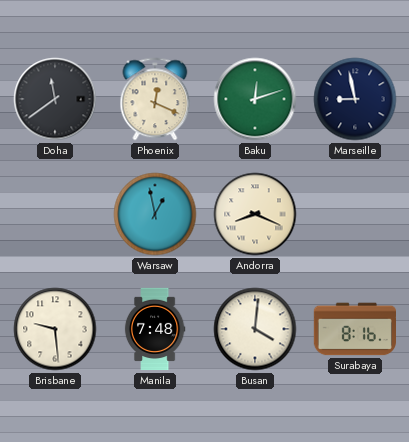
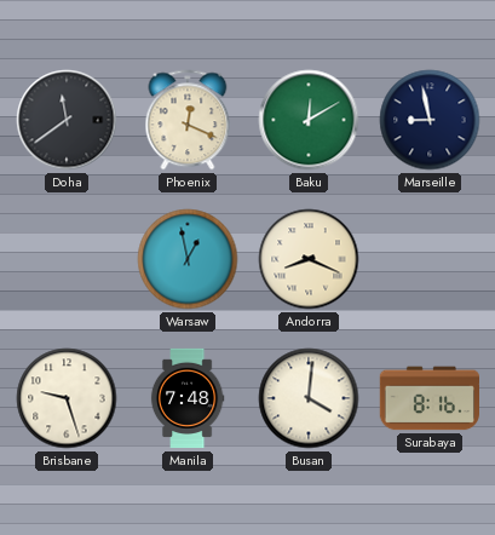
Baku: 12:12 -> 12:10 (309, 120)
Brisbane: 9:29 -> 9:27 (67, 398)
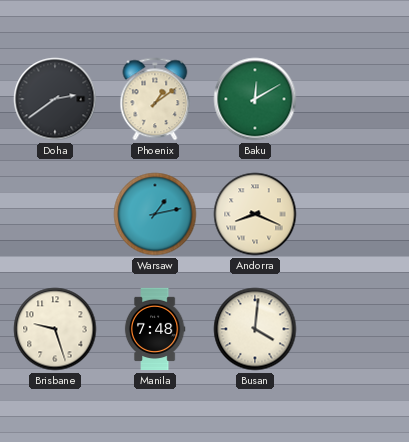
Doha: 11:39 -> 2:39 (55, 99)
Phoenix: 12:19 -> 1:09 (155, 99)
Marseille: 8:58 -> none (430, 120)
Warsaw: 12:58 -> 1:13 (155, 214)
Surabaya: 8:16 -> none (428, 398)
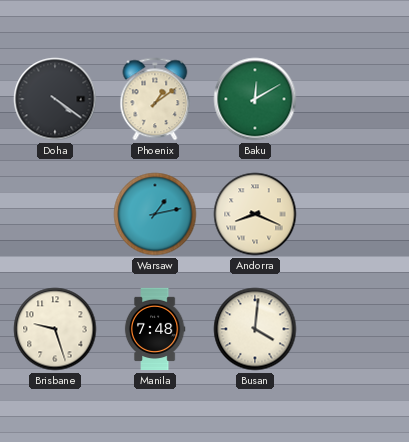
Doha: 2:39 -> 4:21 (55, 99)
